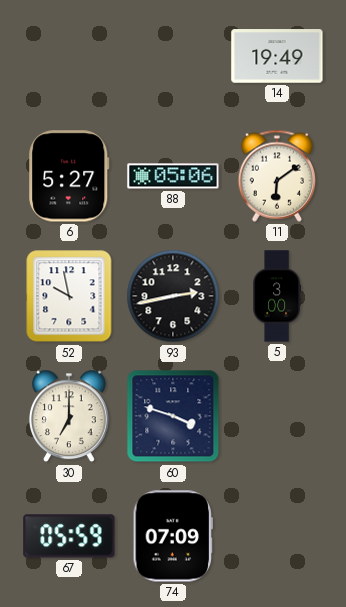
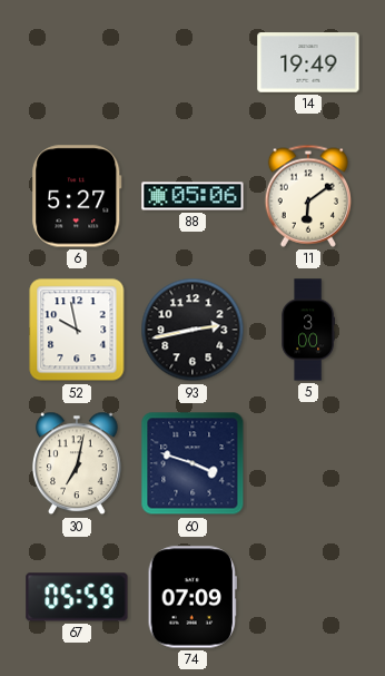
30: 7:00 -> 7:02 (78, 463)
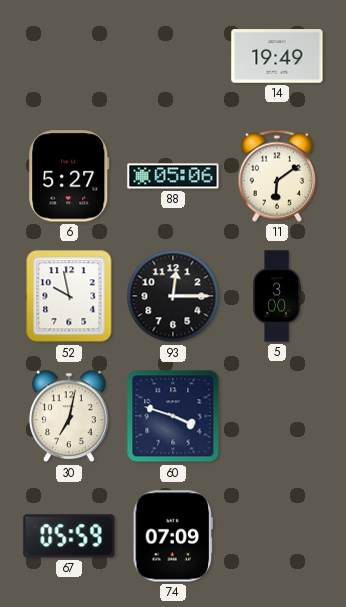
93: 2:43 -> 12:15 (173, 296)
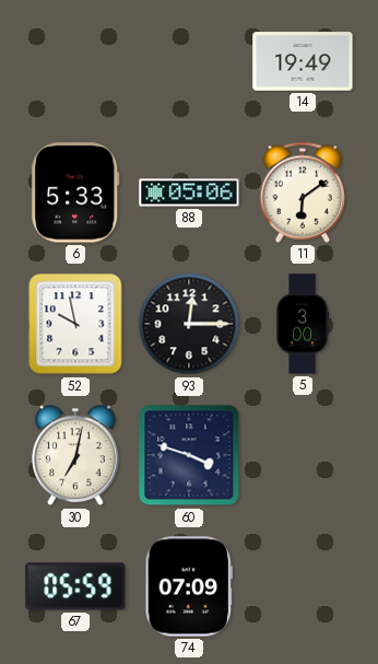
6: 5:27 -> 5:33 (75, 193)
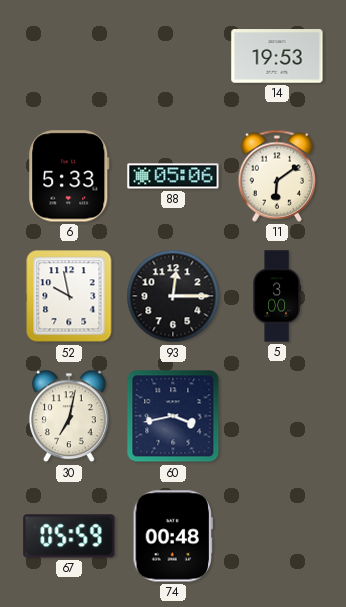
14: 19:49 -> 19:53 (277, 56)
60: 3:48 -> 3:43 (173, 416)
74: 07:09 -> 00:48 (172, 536)
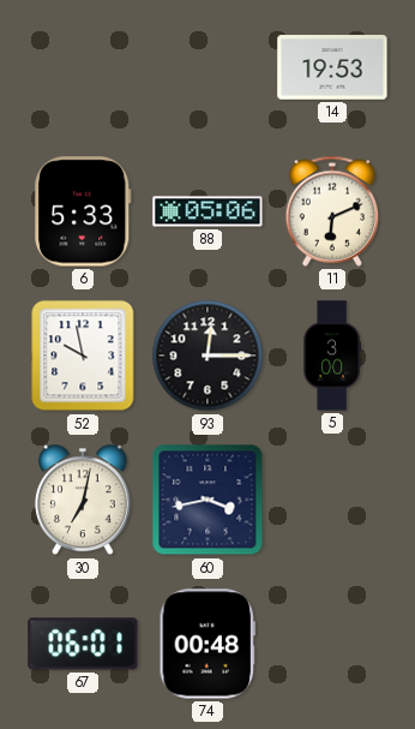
11: 6:09 -> 6:11 (331, 211)
67: 05:59 -> 06:01 (83, 644)
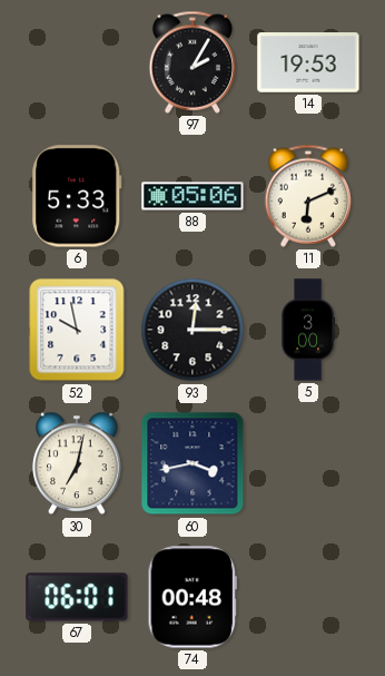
97: none -> 2:05 (191, 62)
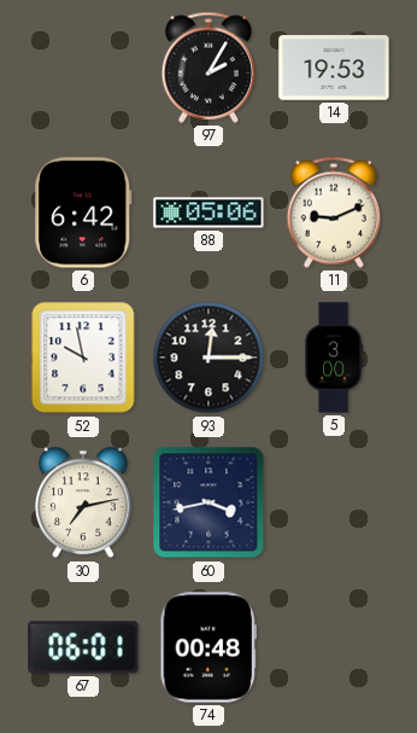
6: 5:33 -> 6:42 (83, 213)
11: 6:11 -> 9:11 (333, 213)
30: 7:02 -> 7:13 (84, 502)
